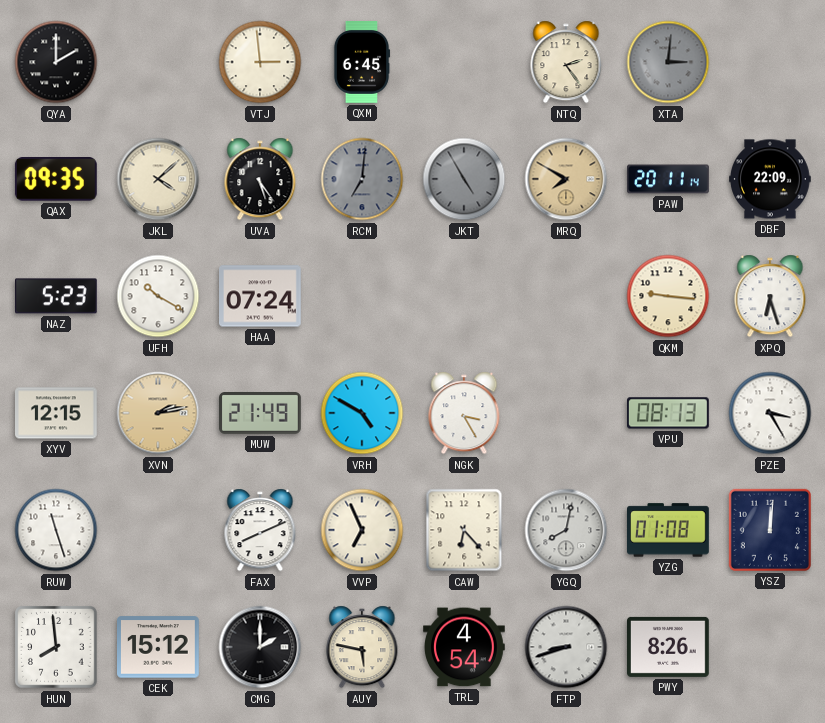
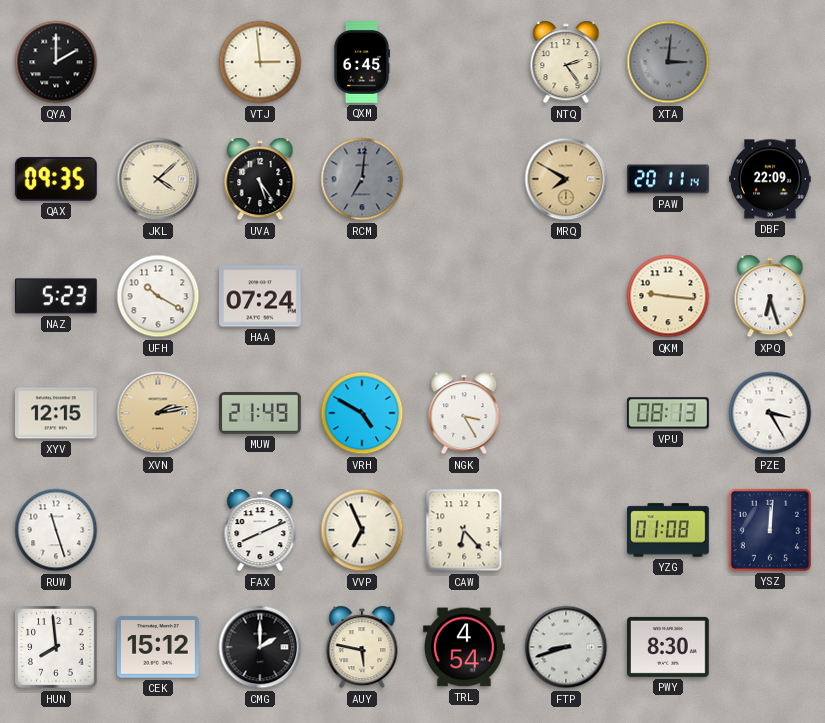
JKT: 4:55 -> none (464, 179)
YGQ: 8:02 -> none (566, 530)
PWY: 8:26 -> 8:30 (669, 647)
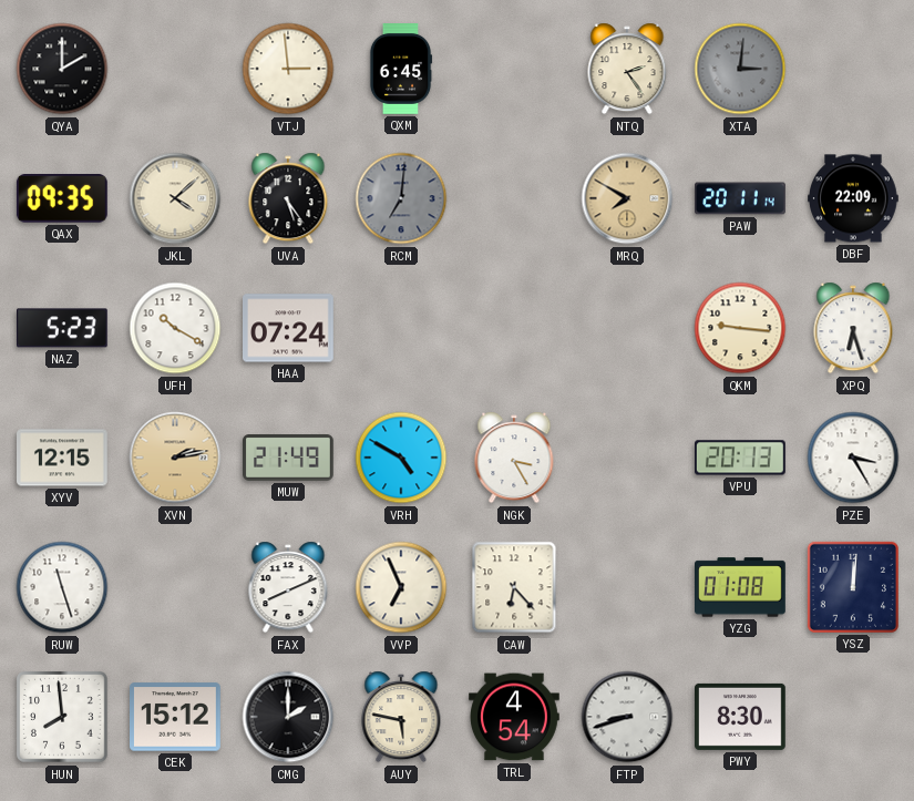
VPU: 08:13 -> 20:13 (741, 458)
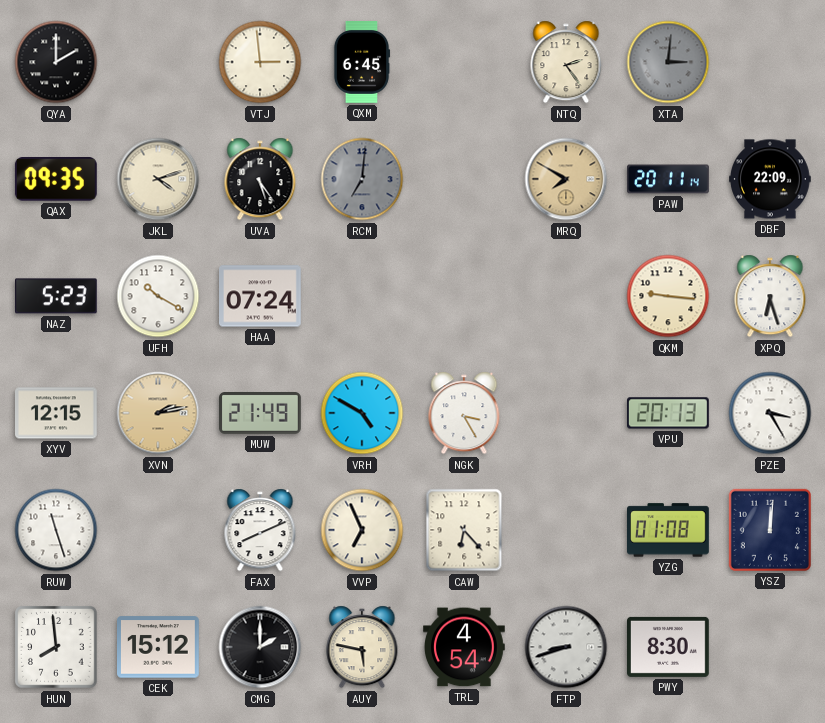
JKL: 4:08 -> 4:12 (158, 179)
